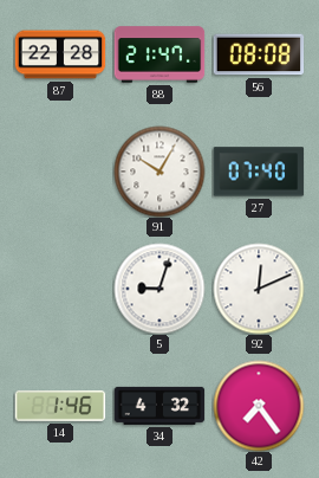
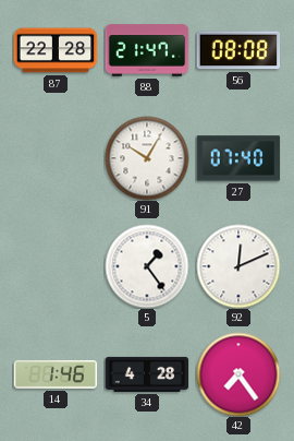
5: 9:03 -> 1:24 (147, 266)
34: 4:32 -> 4:28 (147, 374)
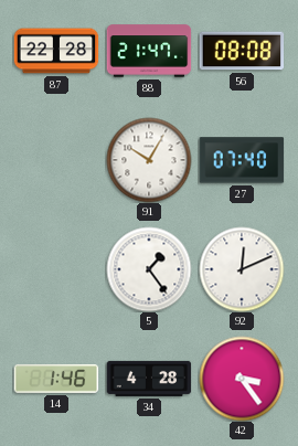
42: 7:24 -> 3:24 (242, 379)
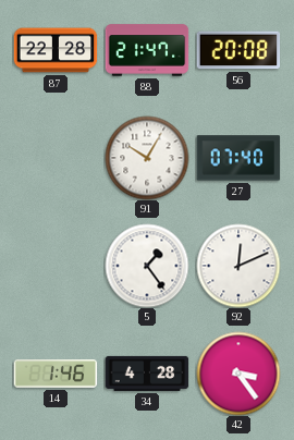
56: 08:08 -> 20:08 (238, 50)
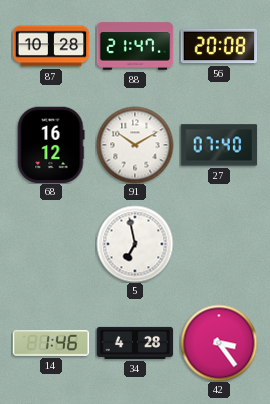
87: 22:28 -> 10:28 (51, 46)
68: none -> 16:12 (51, 145)
91: 10:05 -> 10:10 (135, 145)
5: 1:24 -> 6:58 (135, 244)
92: 12:11 -> none (238, 266)
